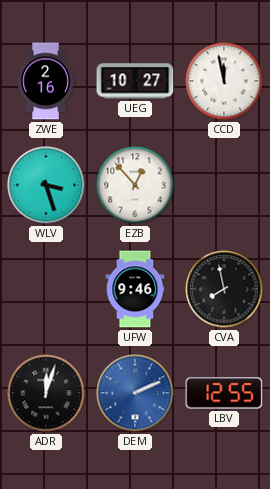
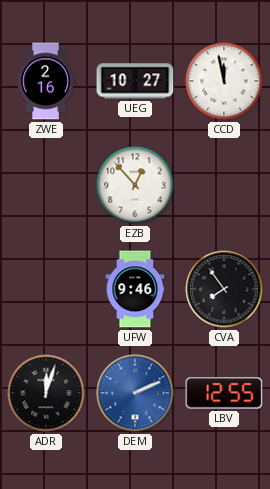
WLV: 3:27 -> none (46, 185)
CVA: 7:58 -> 7:54 (224, 289)
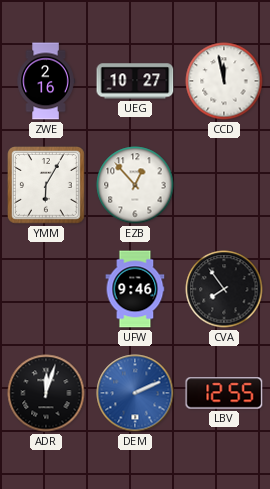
YMM: none -> 6:05 (47, 186)
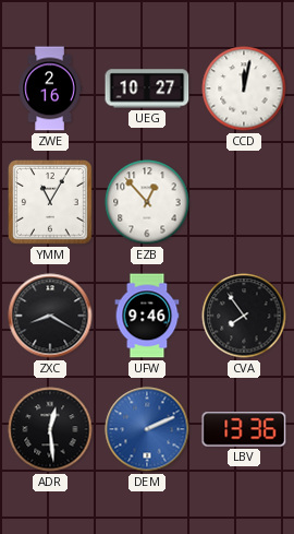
CCD: 11:58 -> 12:02 (244, 88)
YMM: 6:05 -> 11:05 (51, 203)
ZXC: none -> 8:20 (50, 316)
ADR: 12:03 -> 12:29 (50, 429)
LBV: 12:55 -> 13:36 (244, 429)
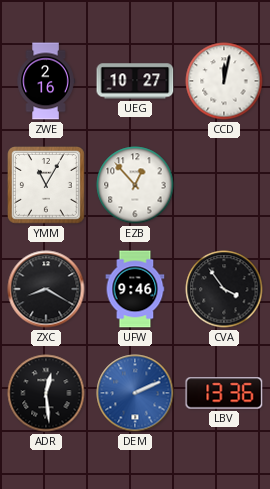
CVA: 7:54 -> 3:54 (224, 289)
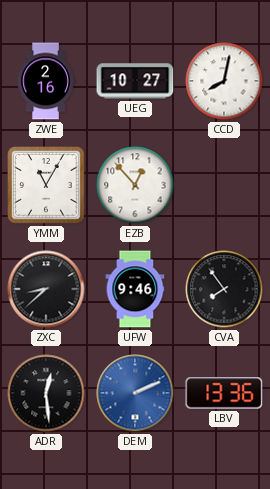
CCD: 12:02 -> 8:02 (224, 81)
ZXC: 8:20 -> 8:38 (46, 289)
CVA: 3:54 -> 7:54 (224, 289)
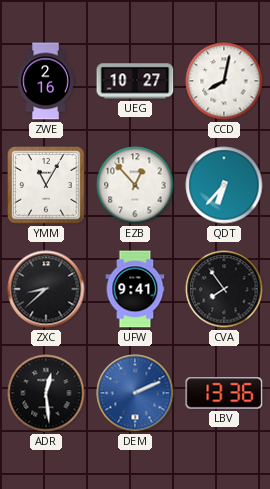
QDT: none -> 6:37 (224, 185)
UFW: 9:46 -> 9:41 (135, 289)
